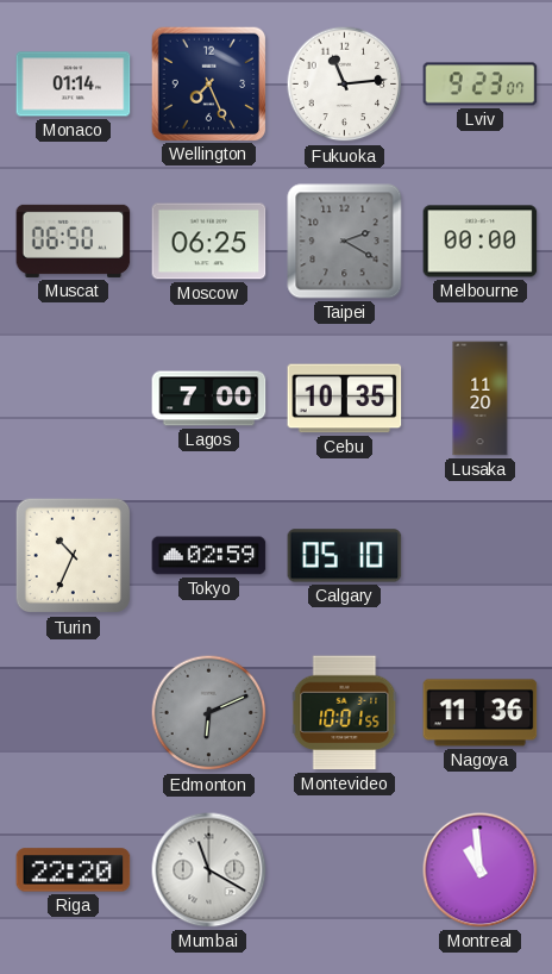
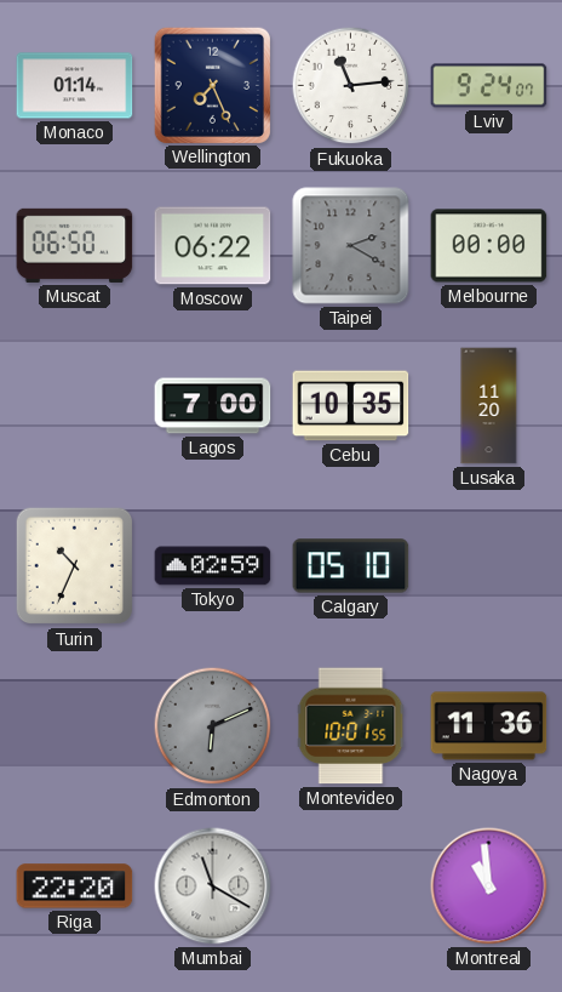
Lviv: 9:23 -> 9:24 (489, 86)
Moscow: 06:25 -> 06:22 (213, 246)
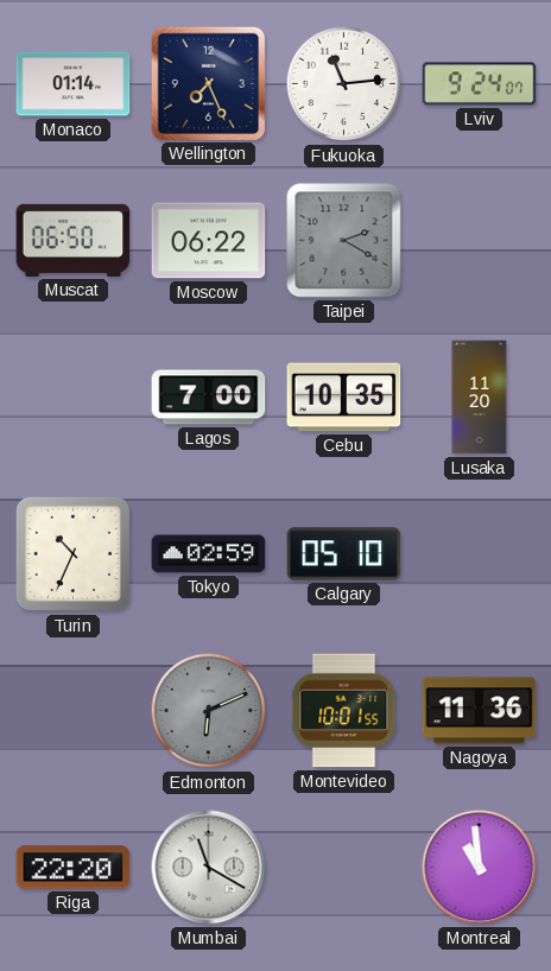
Melbourne: 00:00 -> none (489, 246)
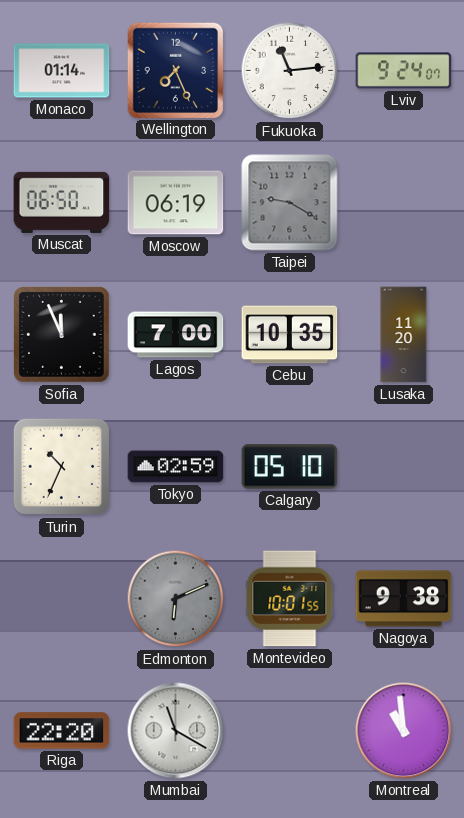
Moscow: 06:22 -> 06:19 (176, 203)
Taipei: 2:20 -> 9:20 (290, 203)
Sofia: none -> 11:56 (62, 335)
Nagoya: 11:36 -> 9:38 (404, 599)
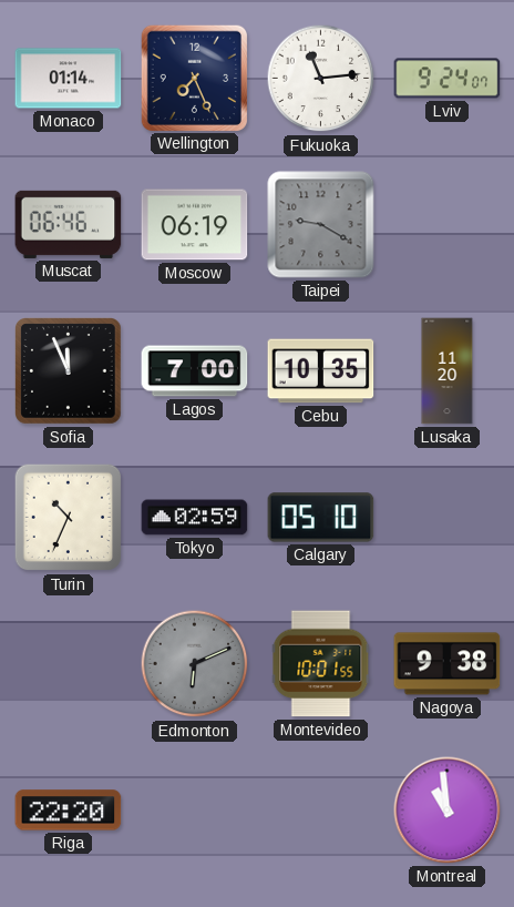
Muscat: 06:50 -> 06:46 (69, 224)
Mumbai: 11:20 -> none (176, 731)
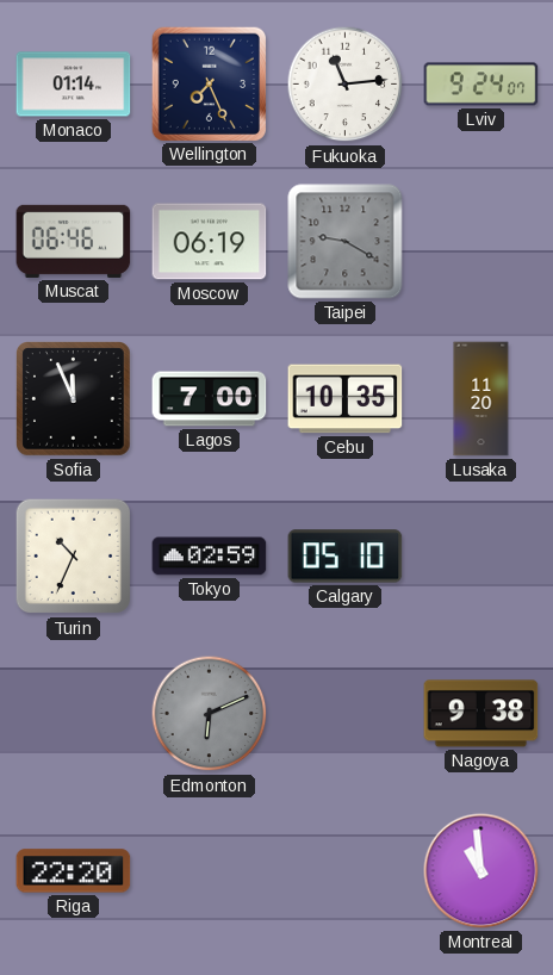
Montevideo: 10:01 -> none (321, 664)
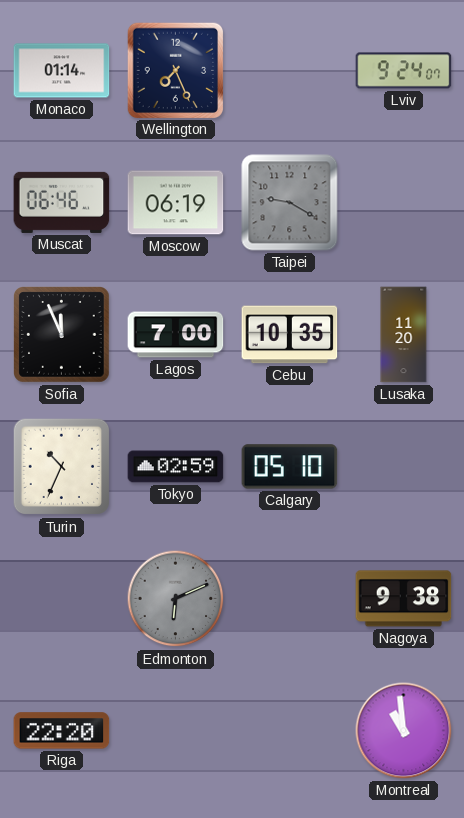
Fukuoka: 11:14 -> none (346, 85)
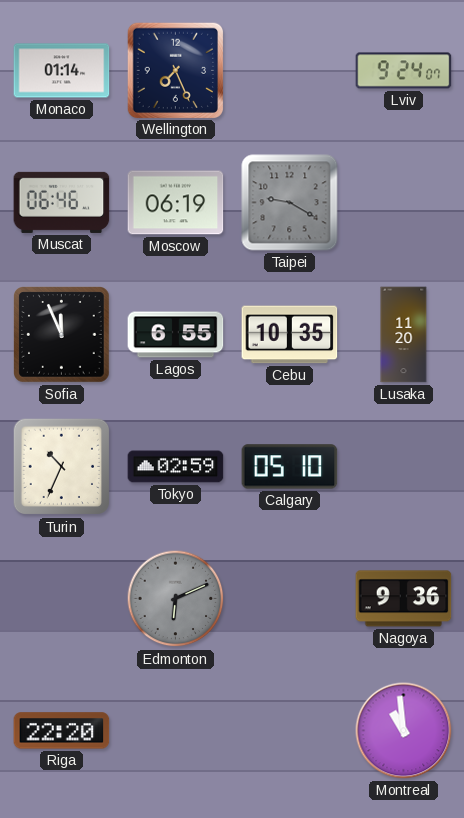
Lagos: 7:00 -> 6:55 (176, 335)
Nagoya: 9:38 -> 9:36 (404, 599)
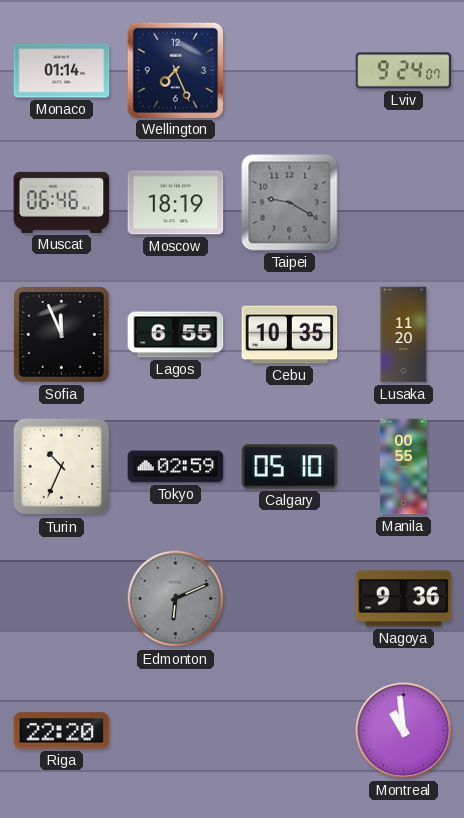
Moscow: 06:19 -> 18:19 (176, 203)
Manila: none -> 00:55 (403, 467)
